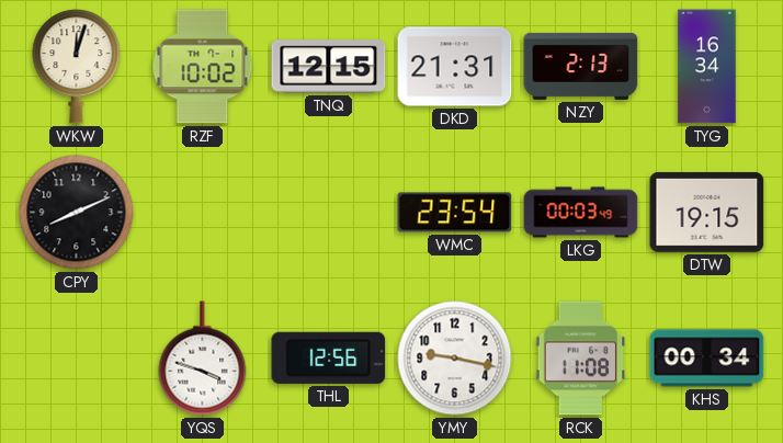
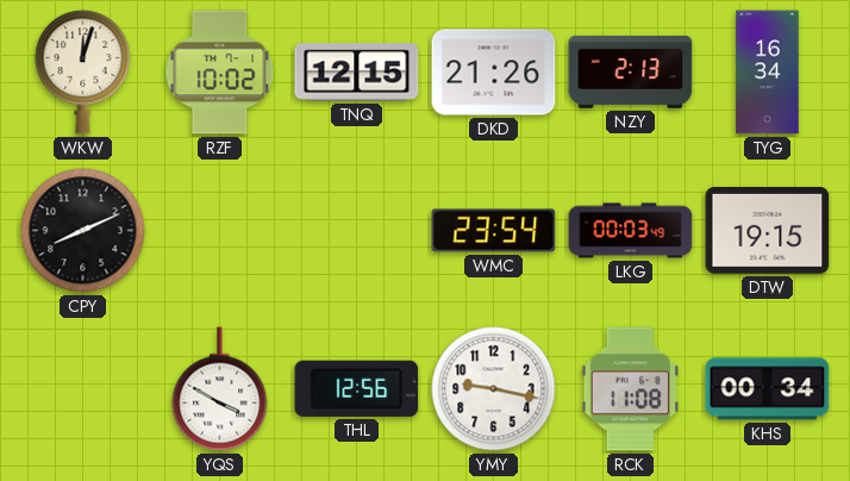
DKD: 21:31 -> 21:26 (494, 73)
YQS: 3:48 -> 3:50 (220, 389)
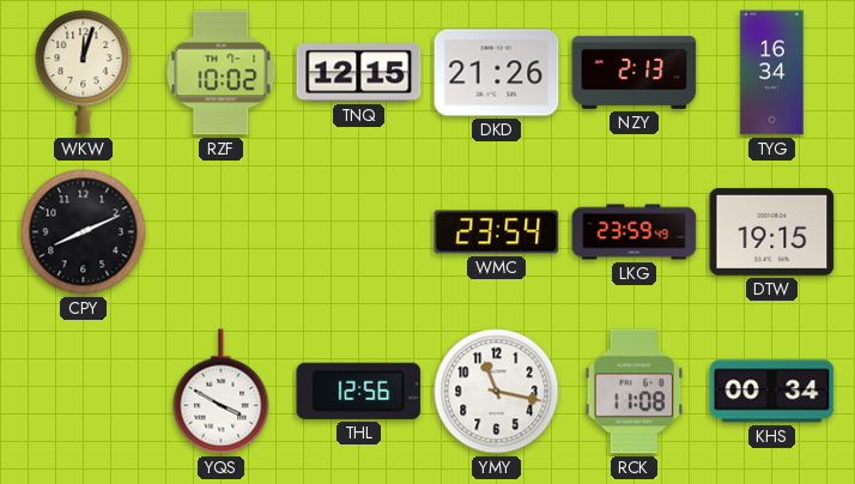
LKG: 00:03 -> 23:59 (635, 232)
YMY: 9:17 -> 11:17 (497, 392)
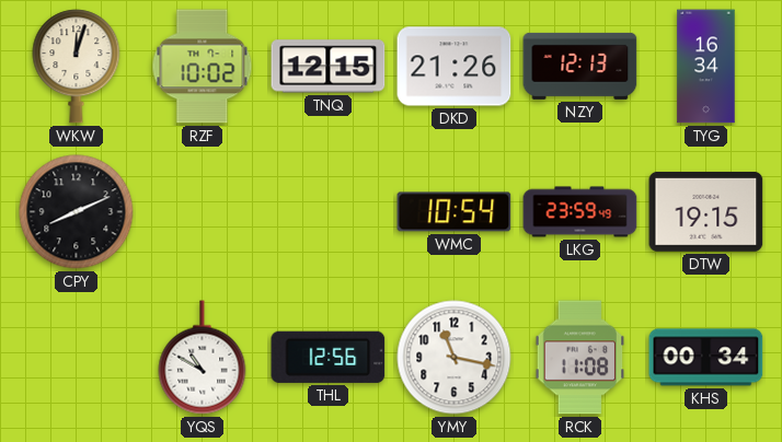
NZY: 2:13 -> 12:13 (580, 66)
WMC: 23:54 -> 10:54 (455, 212)
YQS: 3:50 -> 10:50 (203, 358)
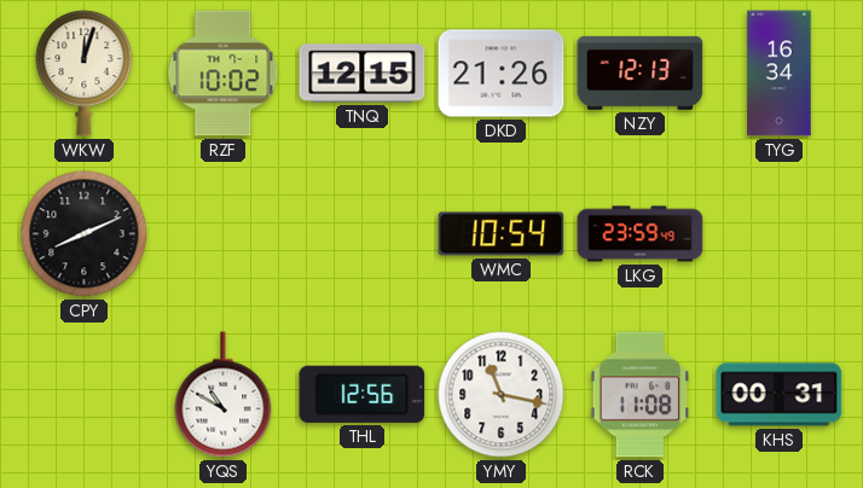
DTW: 19:15 -> none (706, 211)
KHS: 00:34 -> 00:31 (780, 395)
